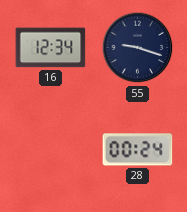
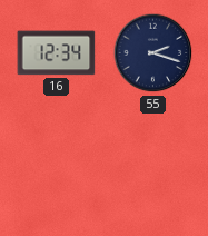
55: 9:18 -> 2:18 (153, 53)
28: 00:24 -> none (138, 150)
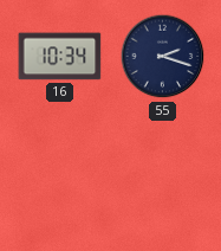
16: 12:34 -> 10:34 (60, 57)
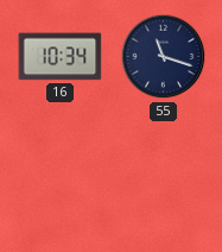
55: 2:18 -> 11:18 (164, 57)
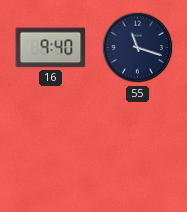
16: 10:34 -> 9:40 (51, 48)
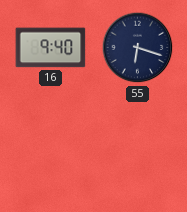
55: 11:18 -> 6:18 (138, 48)
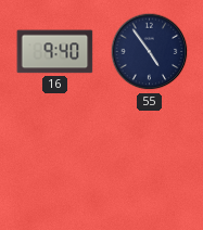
55: 6:18 -> 4:54 (150, 52)
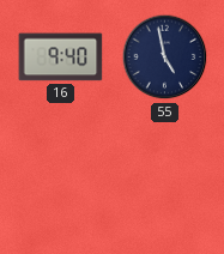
55: 4:54 -> 4:58 (165, 58)
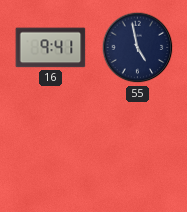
16: 9:40 -> 9:41 (51, 48)
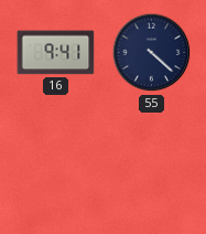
55: 4:58 -> 4:22 (152, 53)
